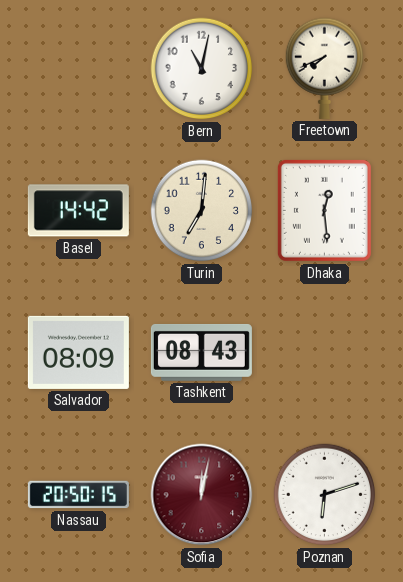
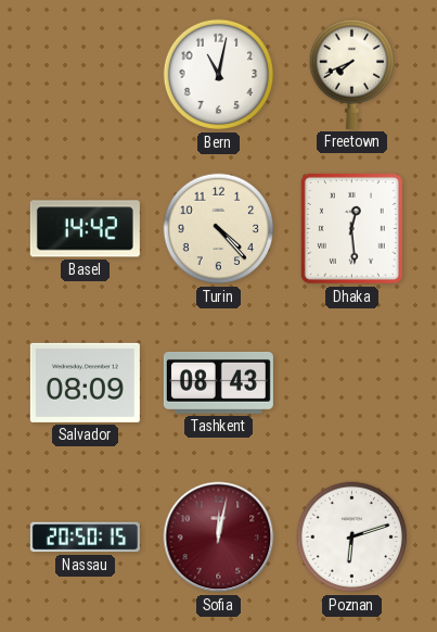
Turin: 7:01 -> 4:23 (219, 229)
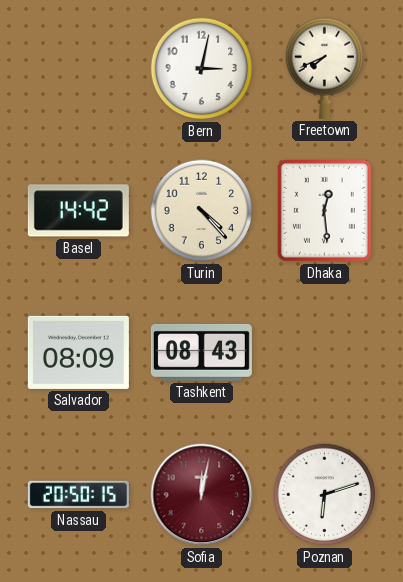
Bern: 11:02 -> 3:02 (202, 69)
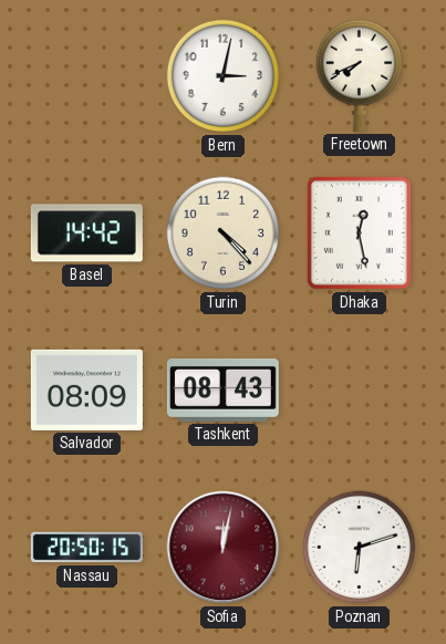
Dhaka: 12:29 -> 12:28 (359, 232)
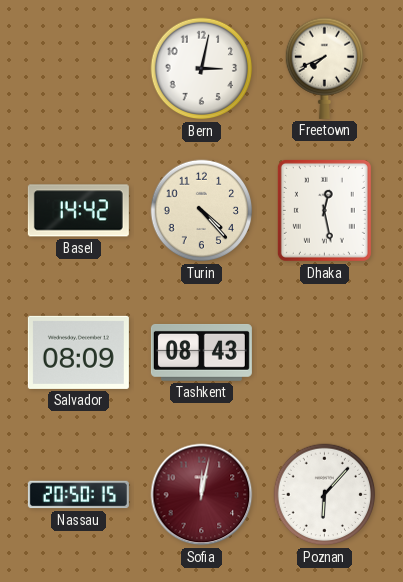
Poznan: 6:12 -> 6:07 (325, 495)
